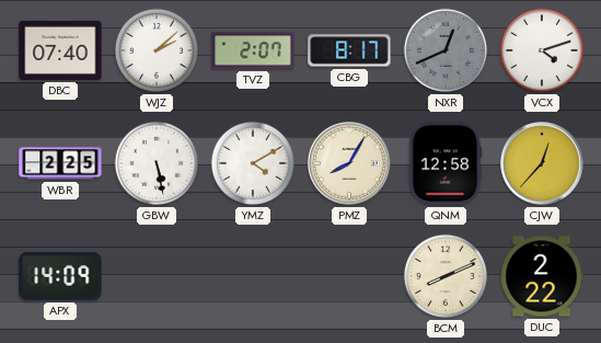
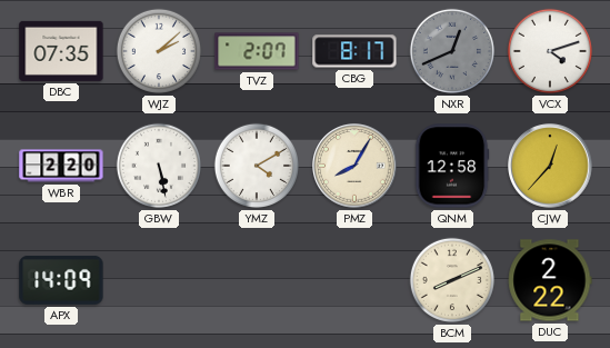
DBC: 07:40 -> 07:35 (61, 51)
WBR: 2:25 -> 2:20 (61, 166)
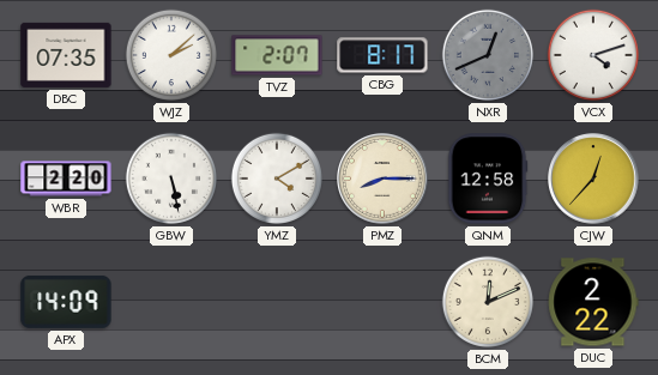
PMZ: 8:05 -> 8:15 (384, 180)
BCM: 8:11 -> 12:11 (488, 302)
